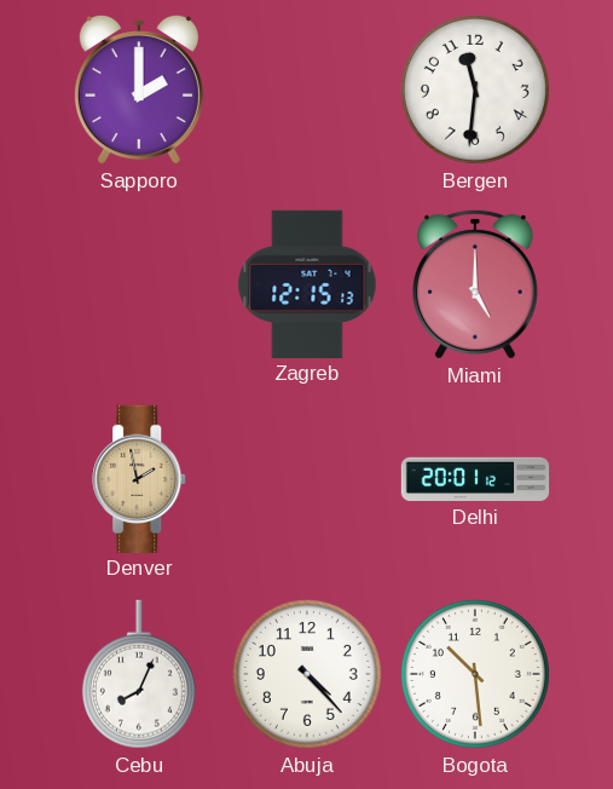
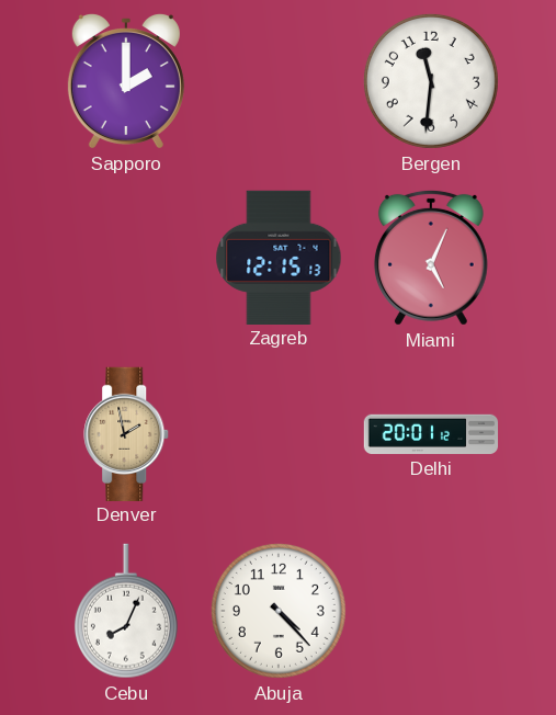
Miami: 5:00 -> 5:04 (431, 258)
Bogota: 10:29 -> none (475, 674)
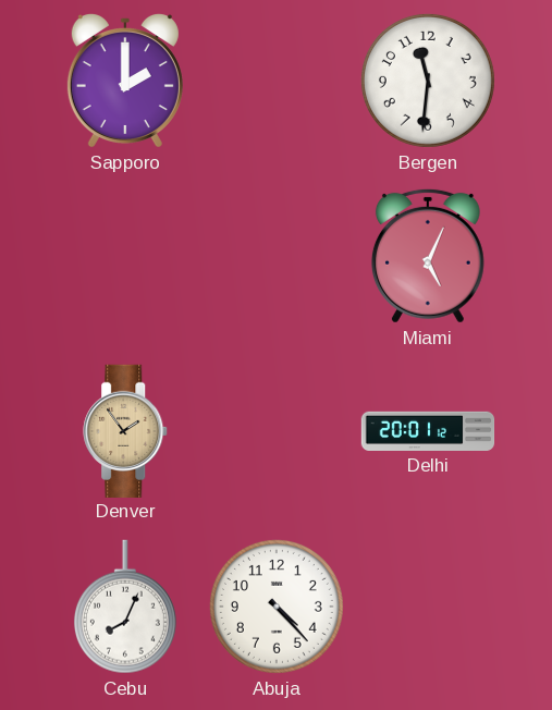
Zagreb: 12:15 -> none (279, 257)
Denver: 1:58 -> 1:54 (126, 430)
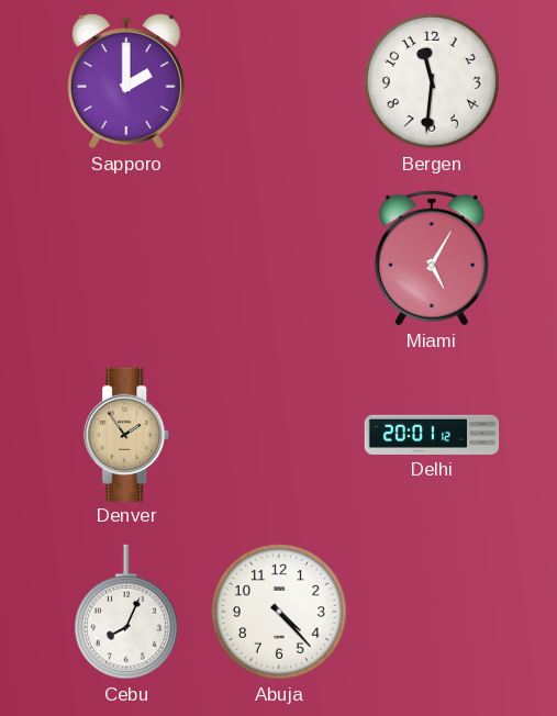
Miami: 5:04 -> 5:05 (432, 258)
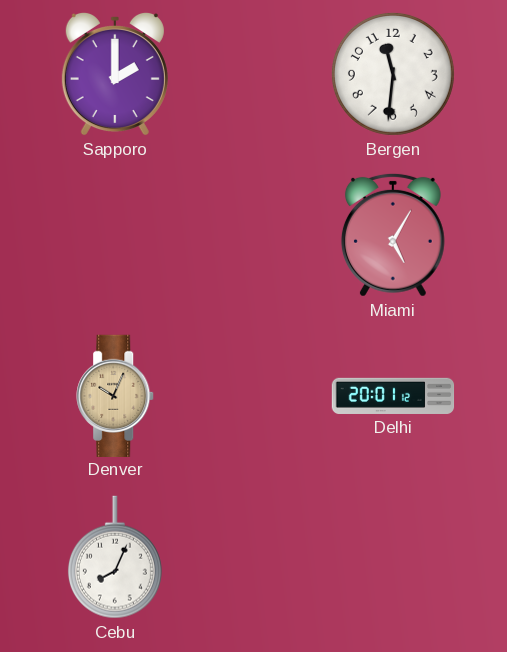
Denver: 1:54 -> 10:04 (116, 395)
Abuja: 4:23 -> none (279, 612)
